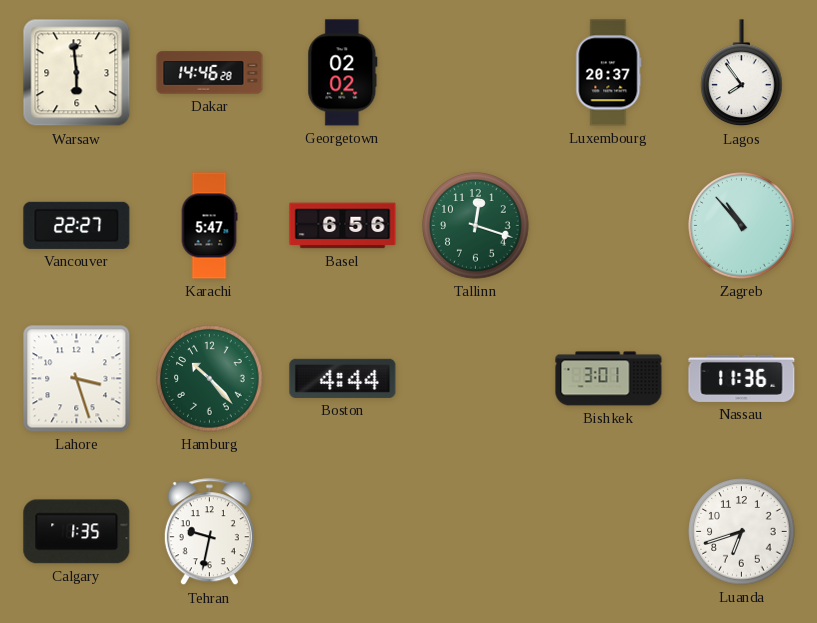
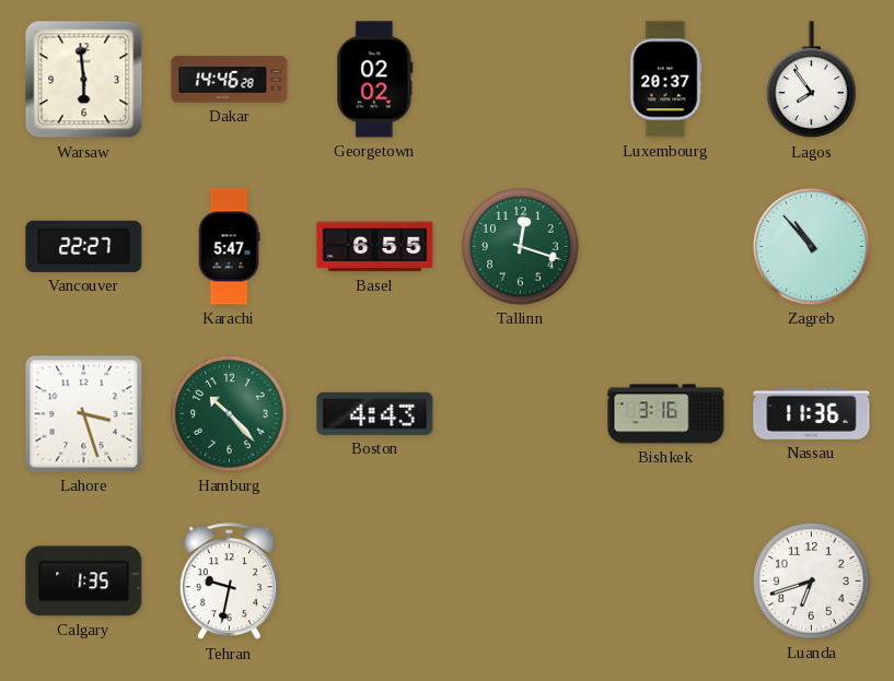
Basel: 6:56 -> 6:55 (375, 247)
Boston: 4:44 -> 4:43 (375, 413)
Bishkek: 3:01 -> 3:16 (666, 414)
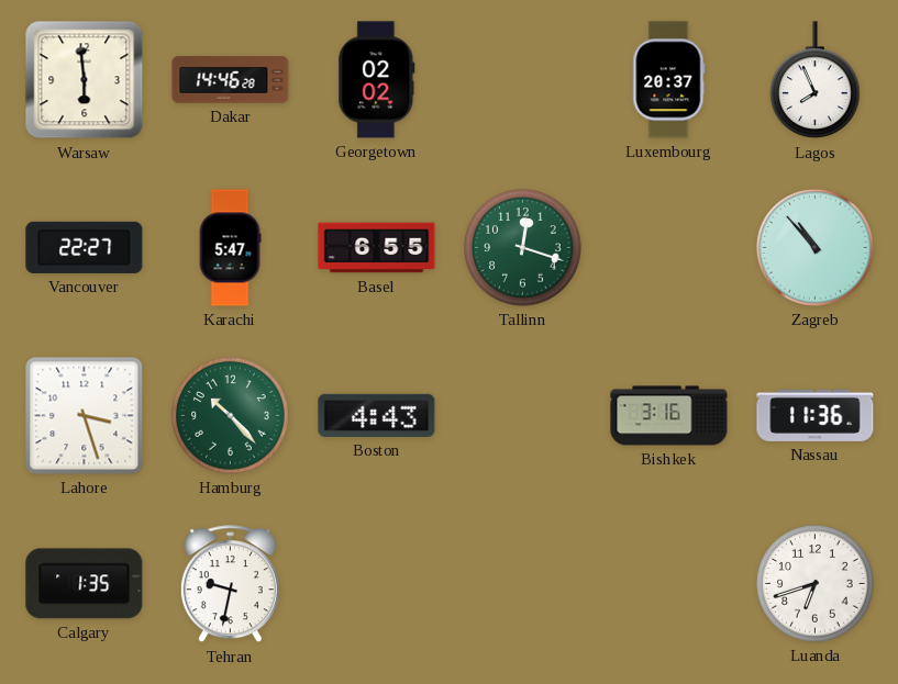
Lagos: 7:54 -> 7:56 (816, 80)
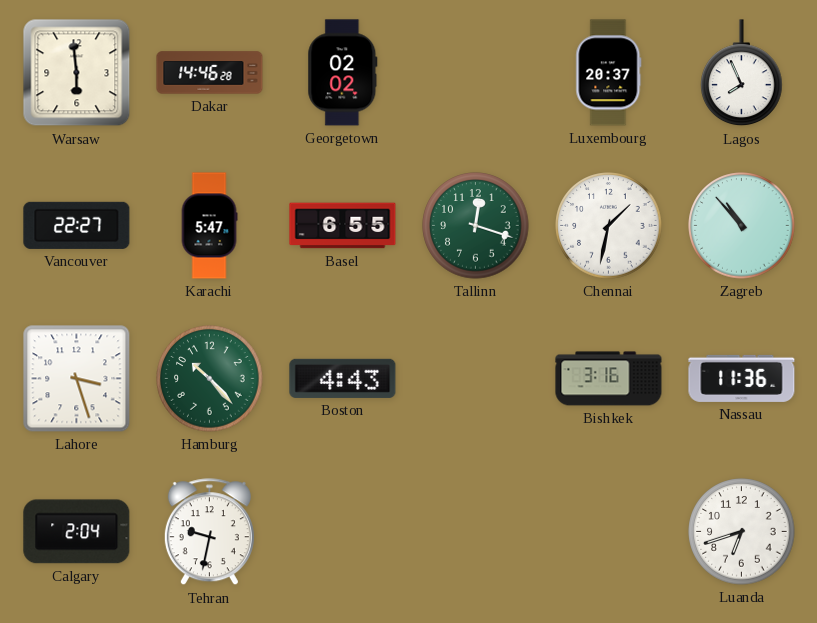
Chennai: none -> 1:32 (609, 226)
Calgary: 1:35 -> 2:04 (77, 532)
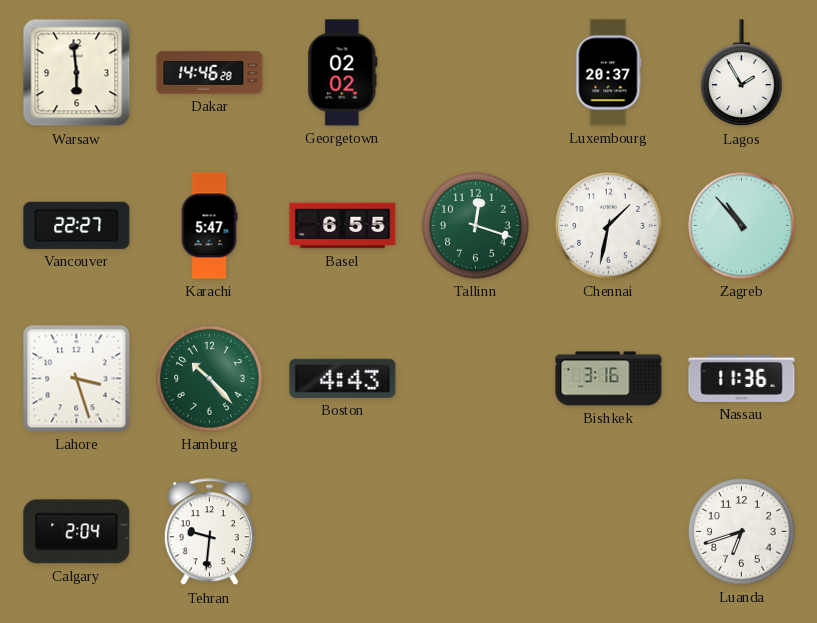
Lagos: 7:56 -> 1:55 (742, 73)
Tehran: 9:32 -> 9:31 (209, 532)
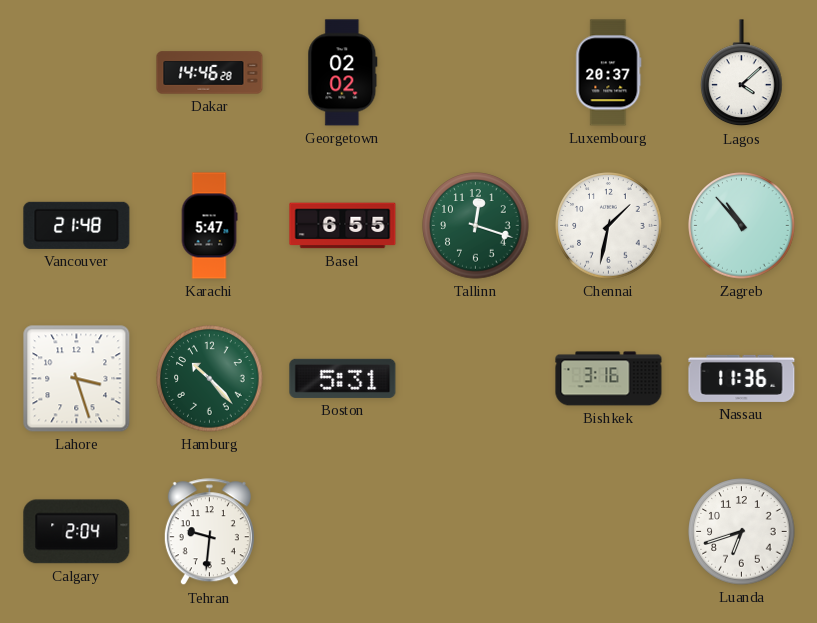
Warsaw: 5:59 -> none (77, 73)
Lagos: 1:55 -> 4:08 (742, 73)
Vancouver: 22:27 -> 21:48 (77, 225)
Boston: 4:43 -> 5:31 (343, 378)
